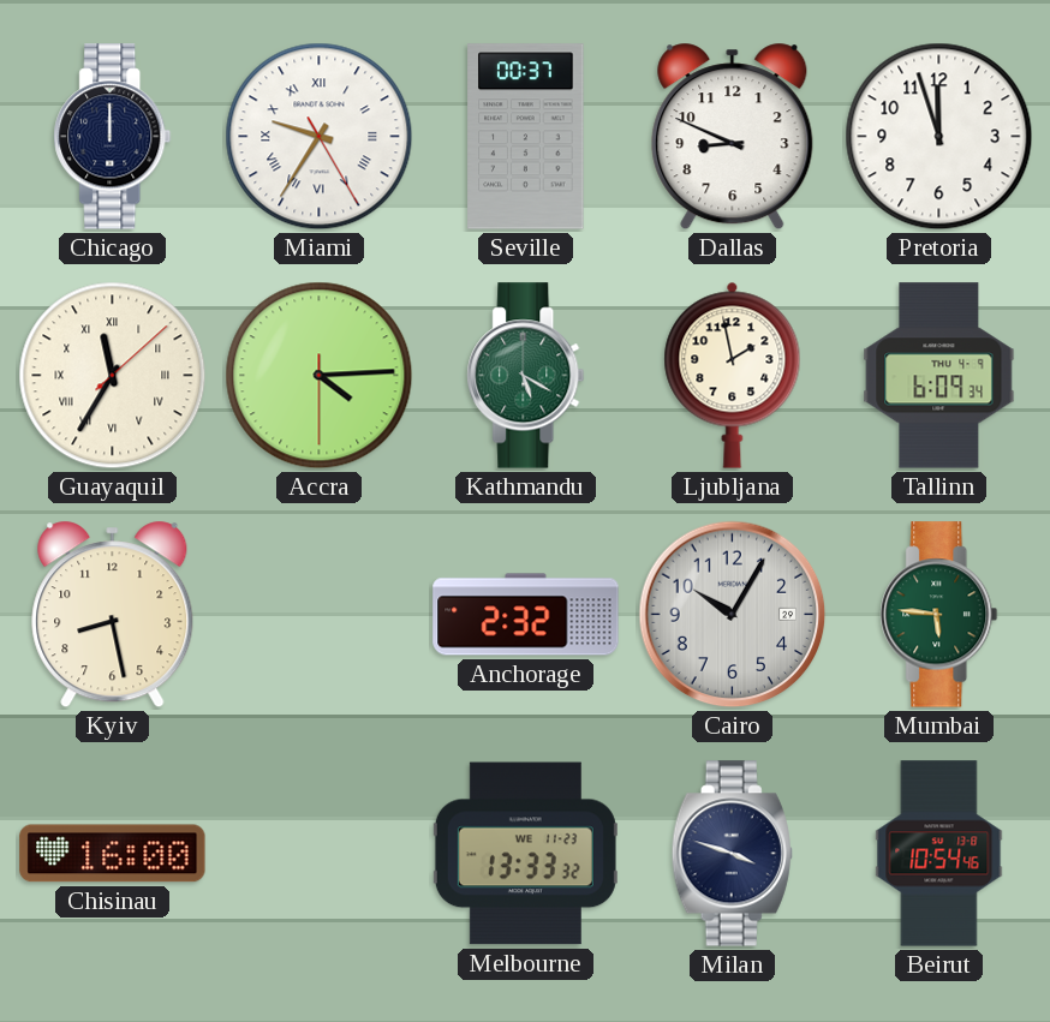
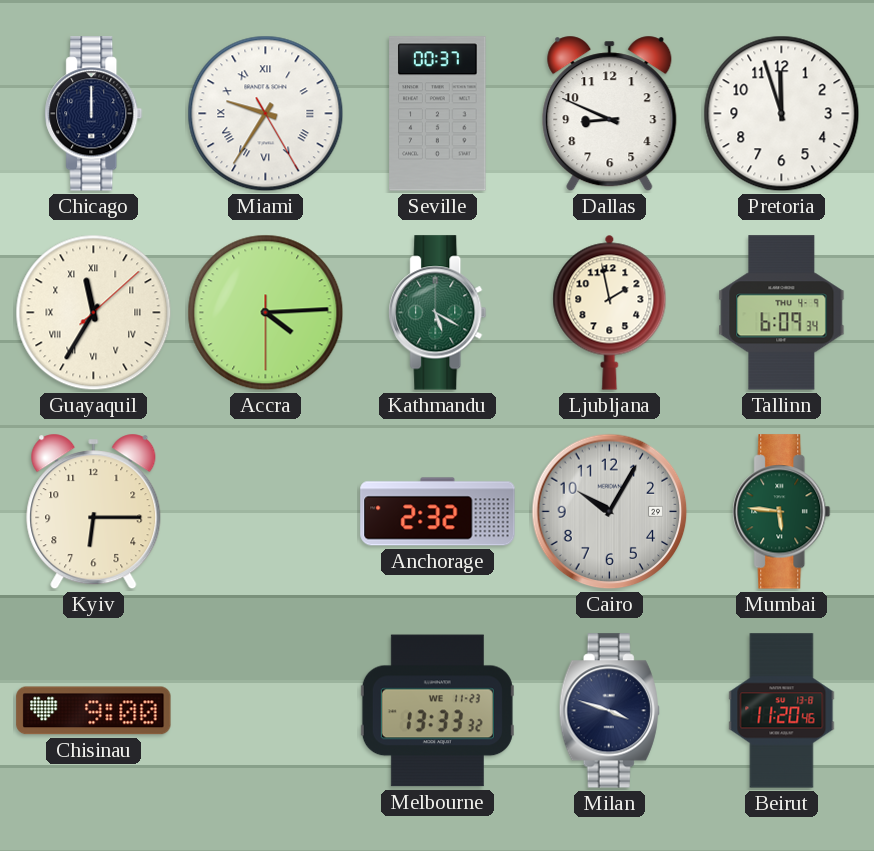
Kyiv: 8:28 -> 6:15 (94, 512)
Chisinau: 16:00 -> 9:00 (94, 711)
Beirut: 10:54 -> 11:20 (782, 711)
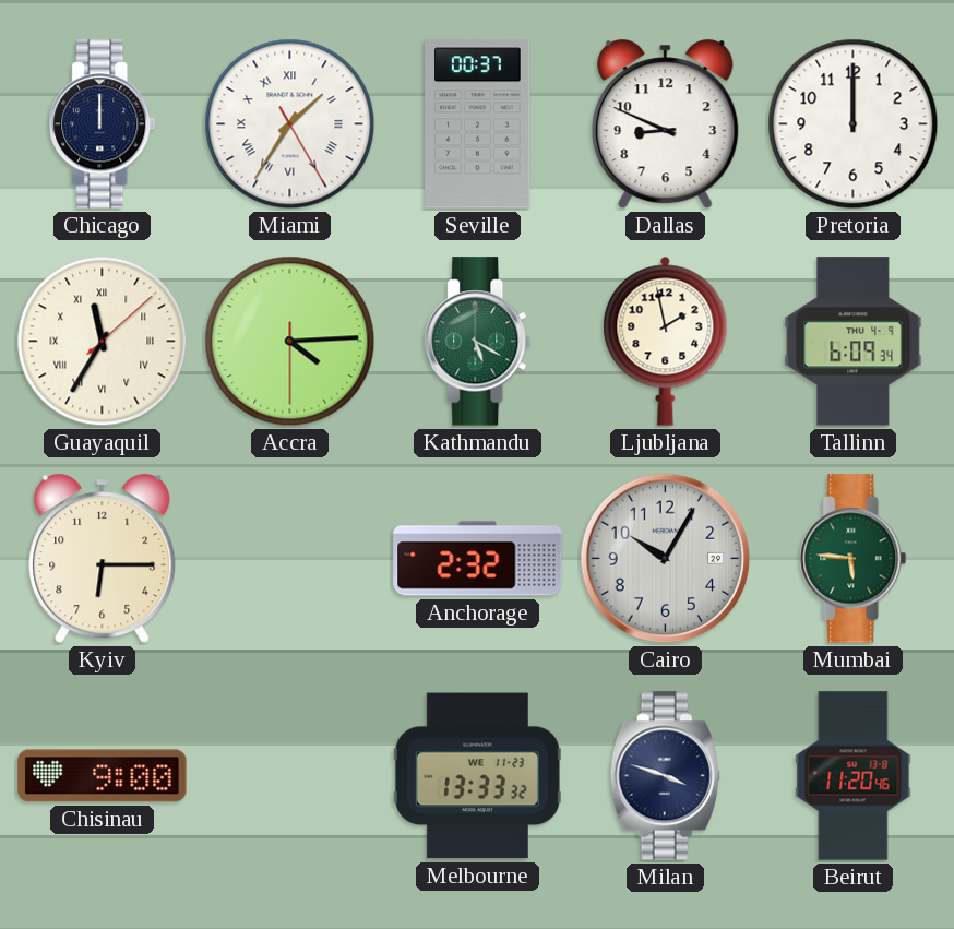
Miami: 9:35 -> 1:35 (290, 124)
Pretoria: 11:57 -> 12:00 (854, 124)
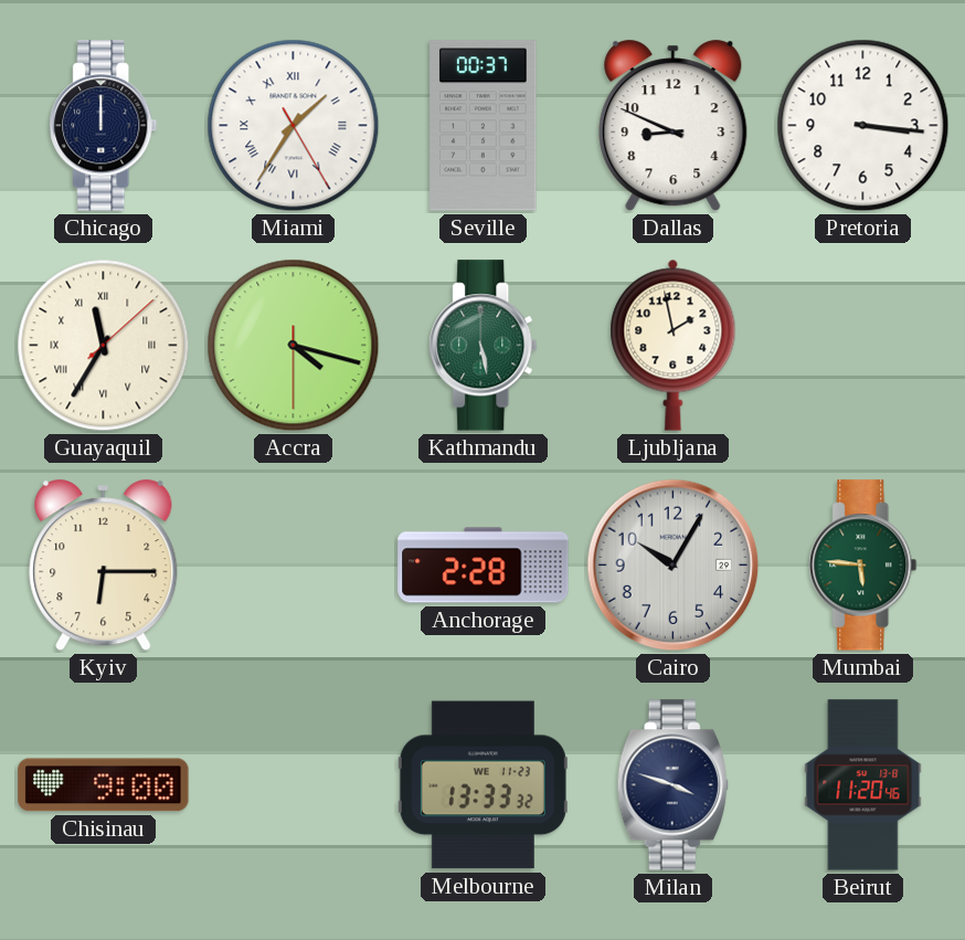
Pretoria: 12:00 -> 3:16 (863, 126)
Accra: 4:14 -> 4:17 (294, 346)
Kathmandu: 5:20 -> 5:28 (484, 346)
Tallinn: 6:09 -> none (854, 342)
Anchorage: 2:32 -> 2:28 (484, 566)
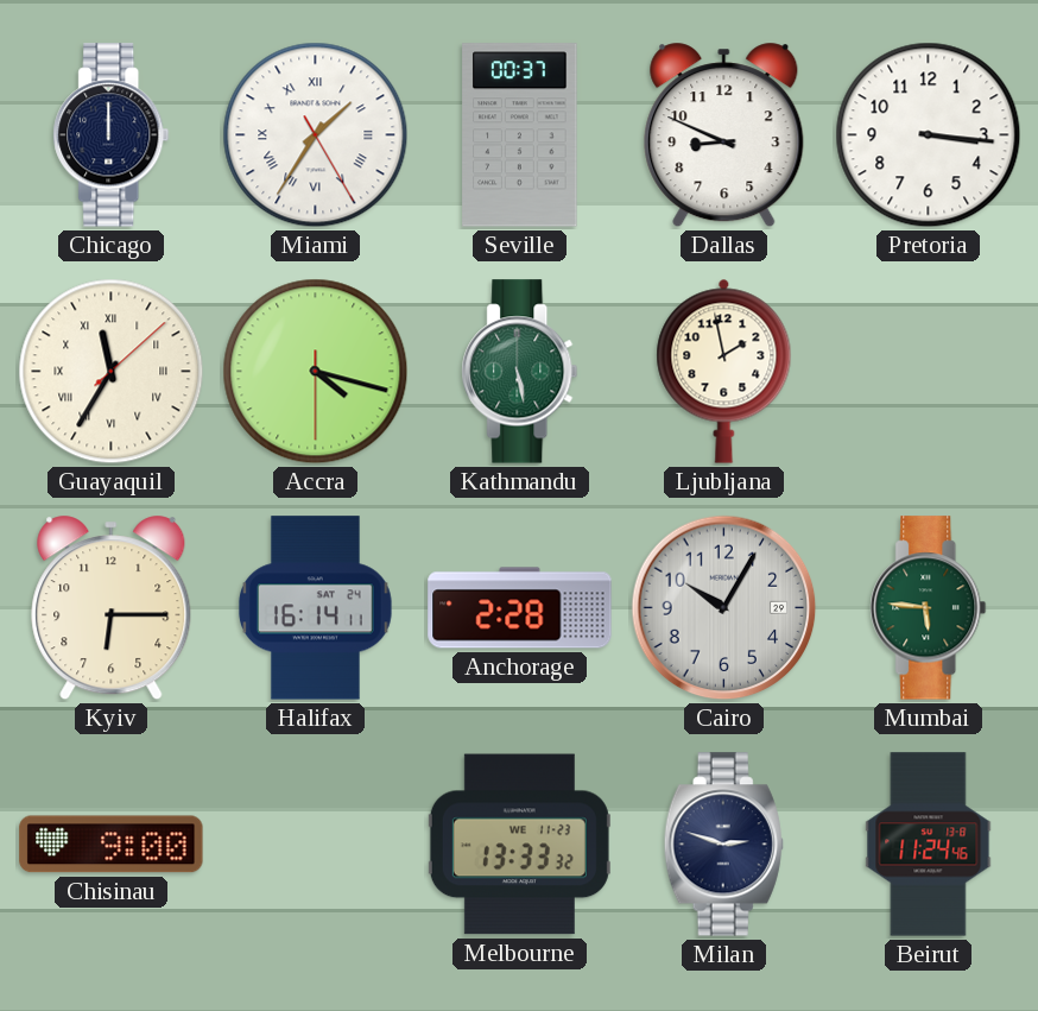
Halifax: none -> 16:14 (316, 608)
Milan: 3:48 -> 2:48 (723, 845)
Beirut: 11:20 -> 11:24 (929, 845)
